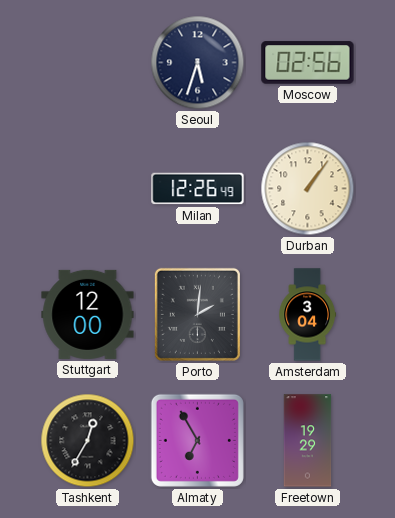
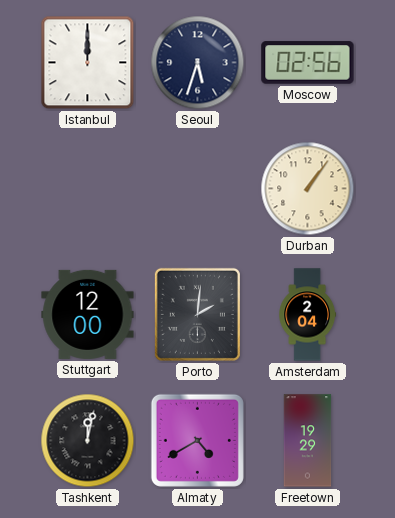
Istanbul: none -> 12:00 (88, 63)
Milan: 12:26 -> none (198, 189)
Amsterdam: 3:04 -> 2:04 (308, 315)
Tashkent: 12:35 -> 12:02 (88, 441)
Almaty: 6:55 -> 4:40 (197, 440)
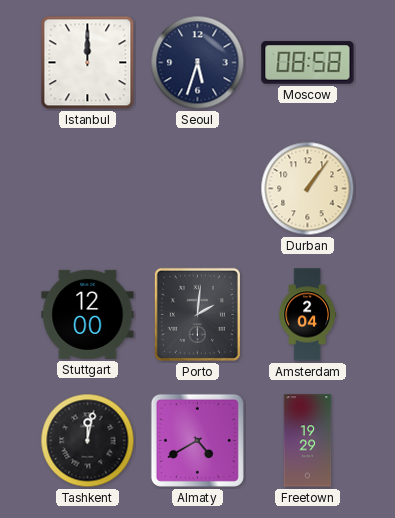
Moscow: 02:56 -> 08:58 (308, 63)
